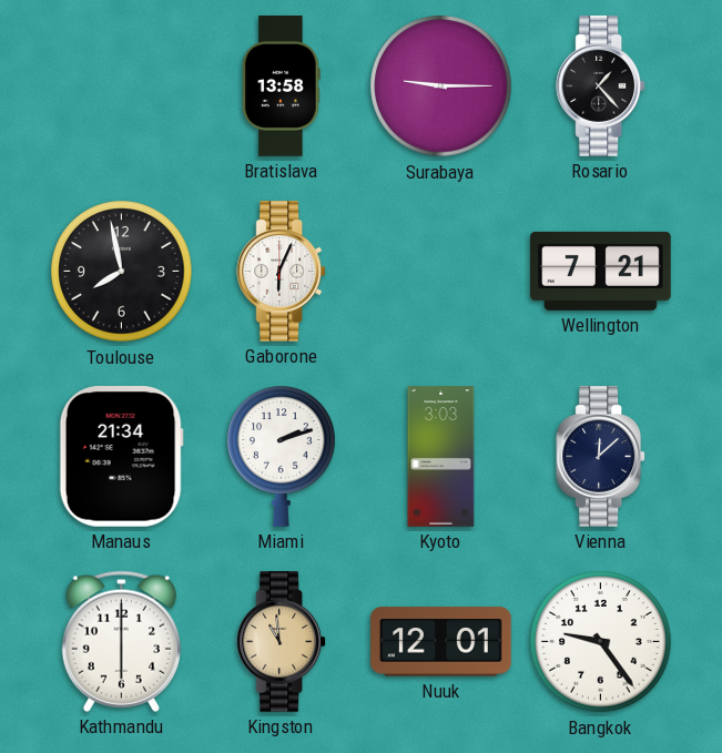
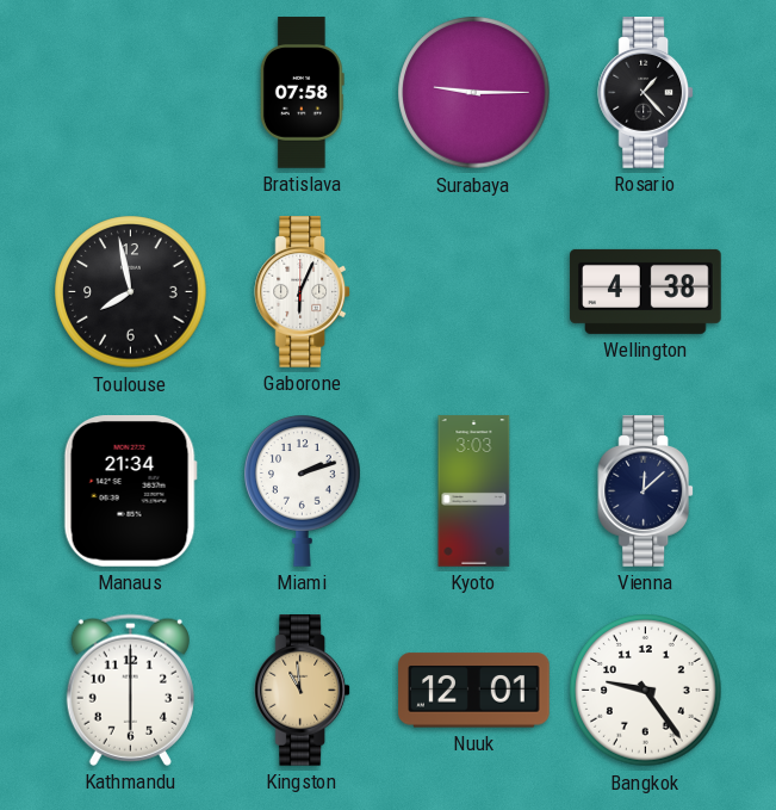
Bratislava: 13:58 -> 07:58 (302, 93)
Wellington: 7:21 -> 4:38 (646, 291)
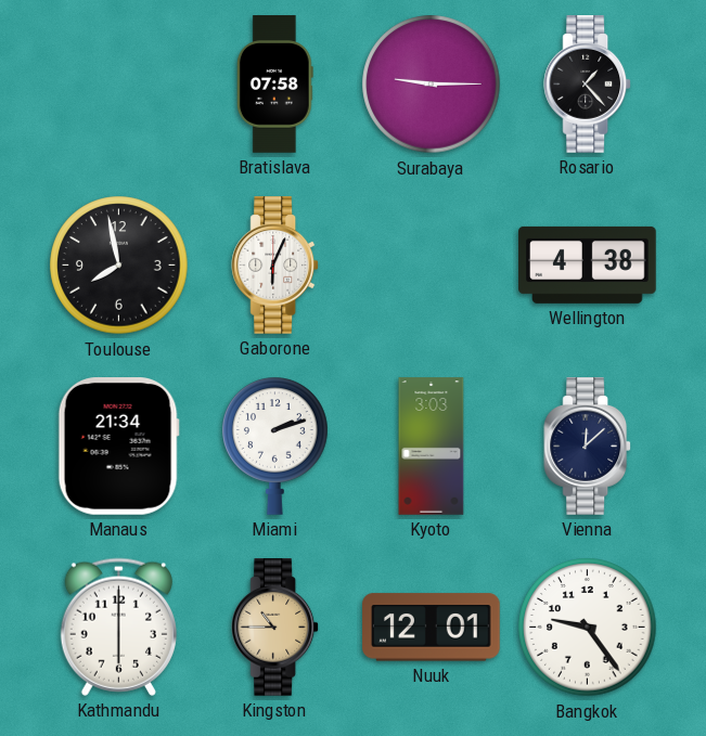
Kingston: 10:59 -> 10:45 (275, 628)
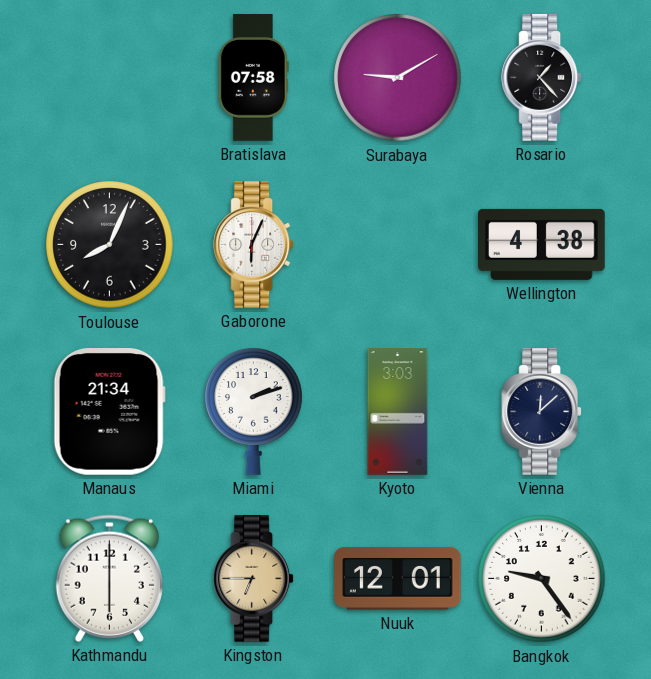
Surabaya: 9:15 -> 9:10 (398, 78)
Toulouse: 7:58 -> 8:04 (110, 245)
Kingston: 10:45 -> 6:45 (254, 579)
